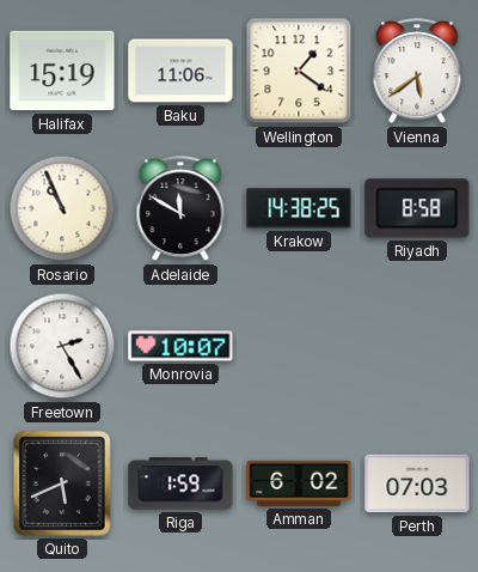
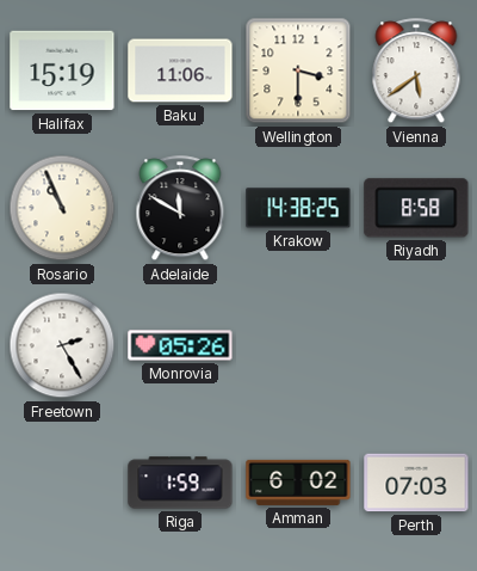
Wellington: 1:21 -> 3:30 (298, 70)
Monrovia: 10:07 -> 05:26 (180, 345)
Quito: 5:41 -> none (62, 483)
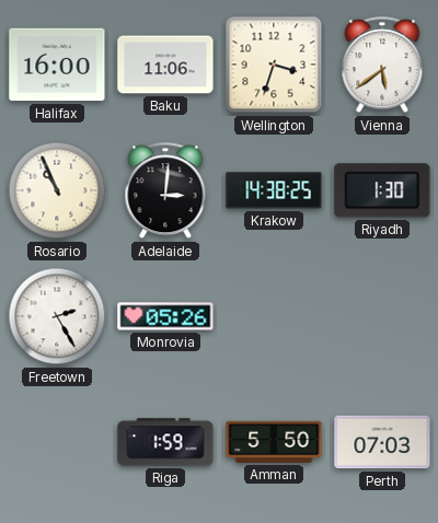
Halifax: 15:19 -> 16:00 (57, 65)
Wellington: 3:30 -> 3:33 (274, 65)
Adelaide: 11:50 -> 3:01 (165, 191)
Riyadh: 8:58 -> 1:30 (382, 190)
Amman: 6:02 -> 5:50 (274, 442)
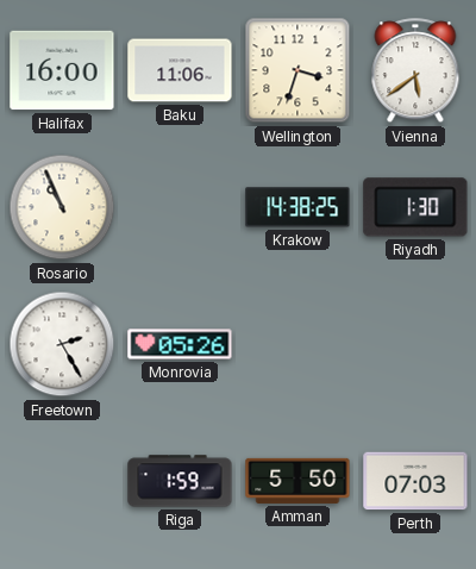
Adelaide: 3:01 -> none (165, 191)
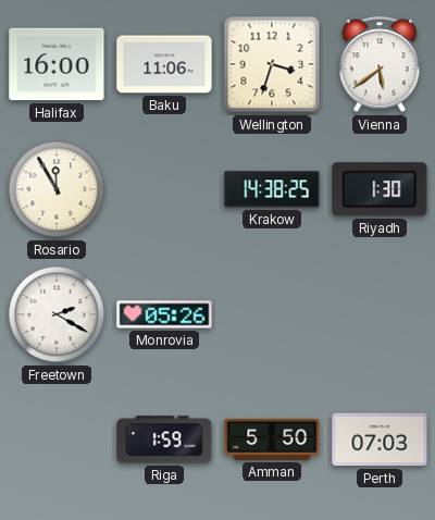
Rosario: 10:56 -> 11:55 (57, 189)
Freetown: 2:25 -> 2:20 (57, 314)
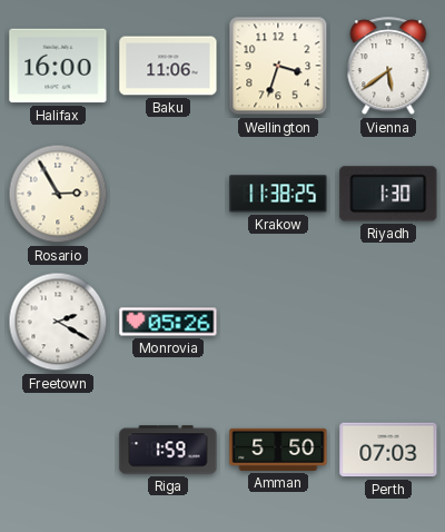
Rosario: 11:55 -> 2:55 (58, 194)
Krakow: 14:38 -> 11:38 (278, 194)
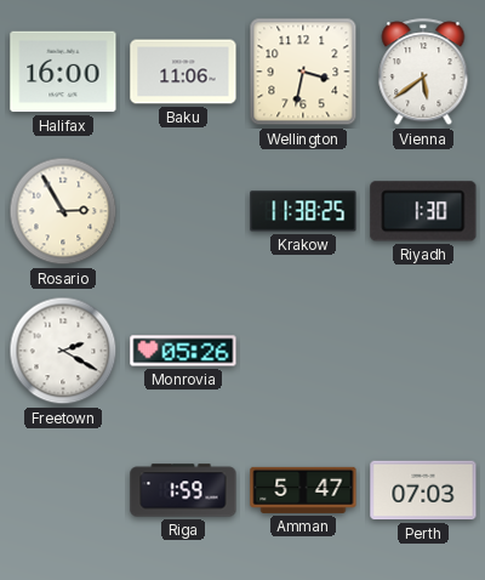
Wellington: 3:33 -> 3:32 (303, 72)
Amman: 5:50 -> 5:47 (303, 490)
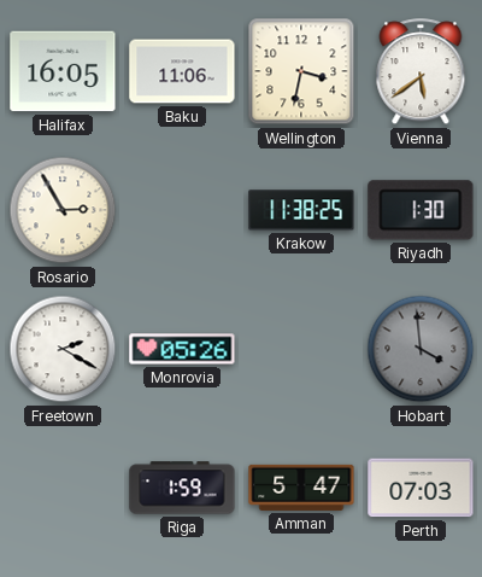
Halifax: 16:00 -> 16:05 (63, 71)
Hobart: none -> 3:59 (421, 349)
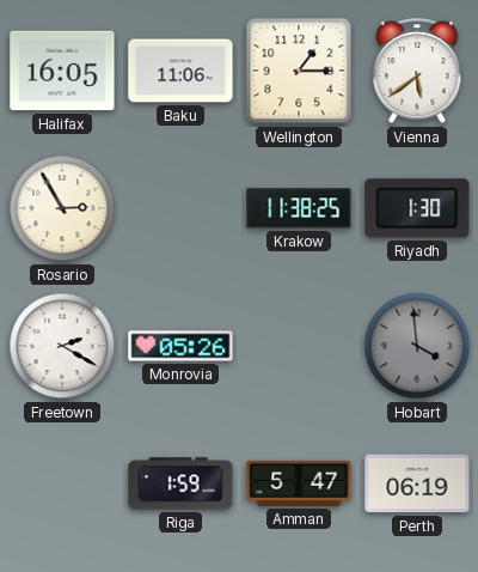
Wellington: 3:32 -> 1:15 (299, 71)
Perth: 07:03 -> 06:19 (417, 483)
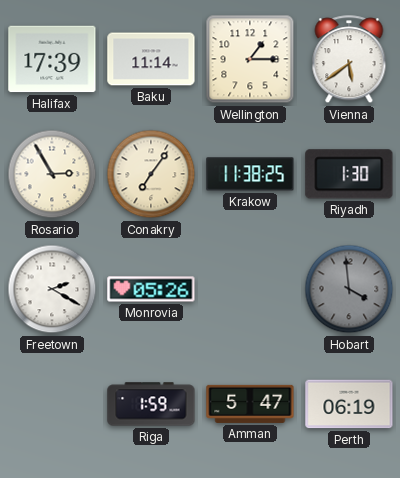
Halifax: 16:05 -> 17:39 (52, 59)
Baku: 11:06 -> 11:14 (151, 59)
Conakry: none -> 7:06 (151, 174)
